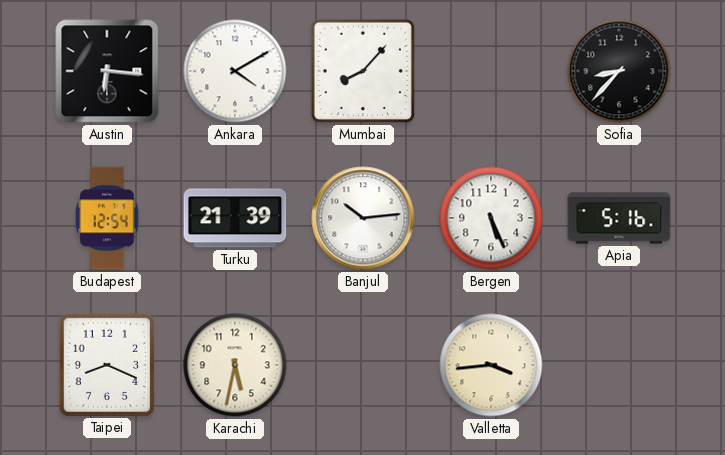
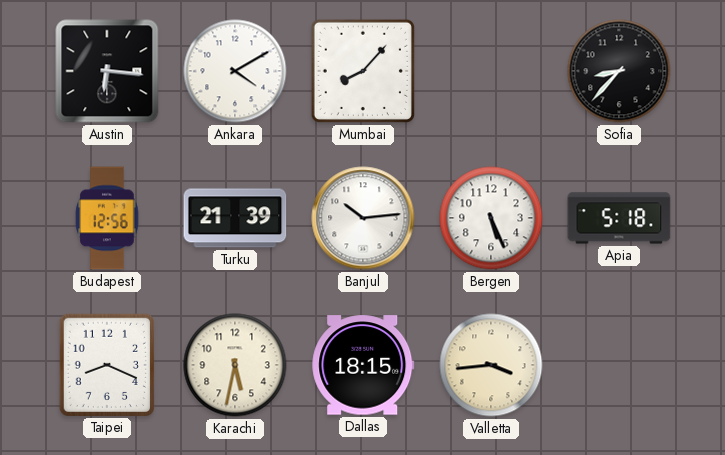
Budapest: 12:54 -> 12:56 (107, 218)
Apia: 5:16 -> 5:18 (619, 218)
Dallas: none -> 18:15 (363, 365)
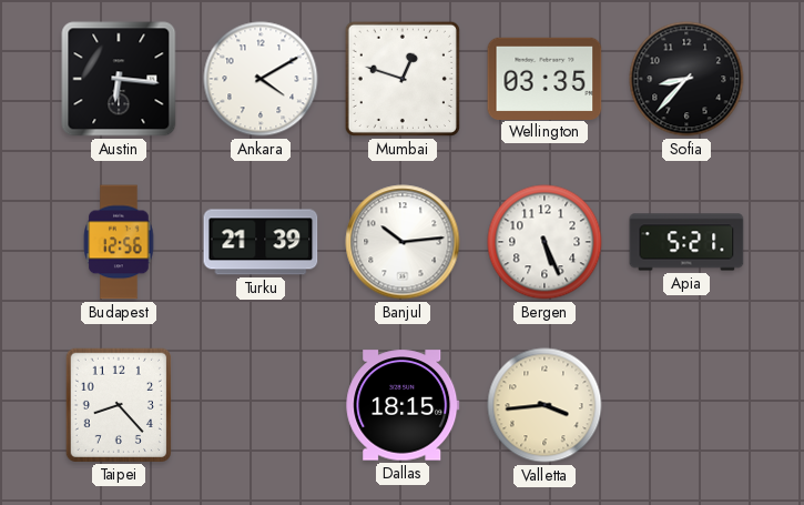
Mumbai: 8:07 -> 12:48 (403, 79)
Wellington: none -> 03:35 (545, 78)
Apia: 5:18 -> 5:21 (686, 242)
Taipei: 8:19 -> 8:23 (118, 404)
Karachi: 5:32 -> none (235, 365)
